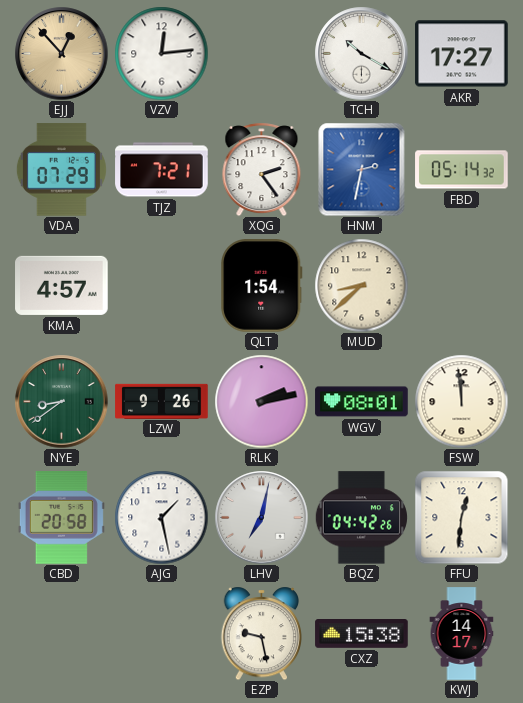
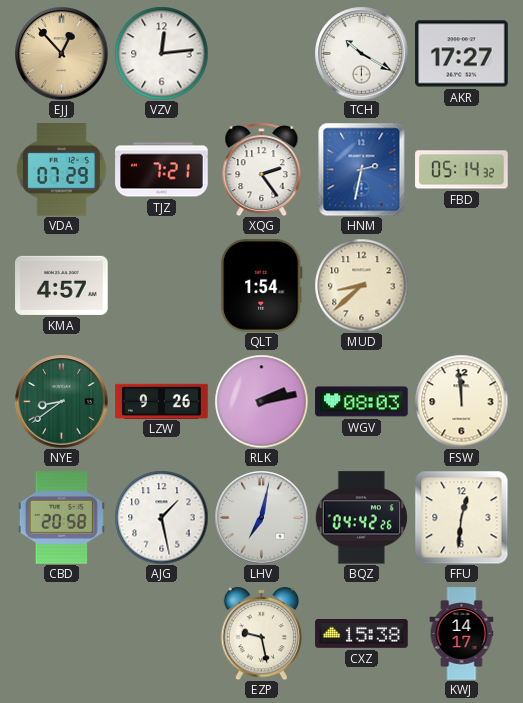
WGV: 08:01 -> 08:03 (362, 402)
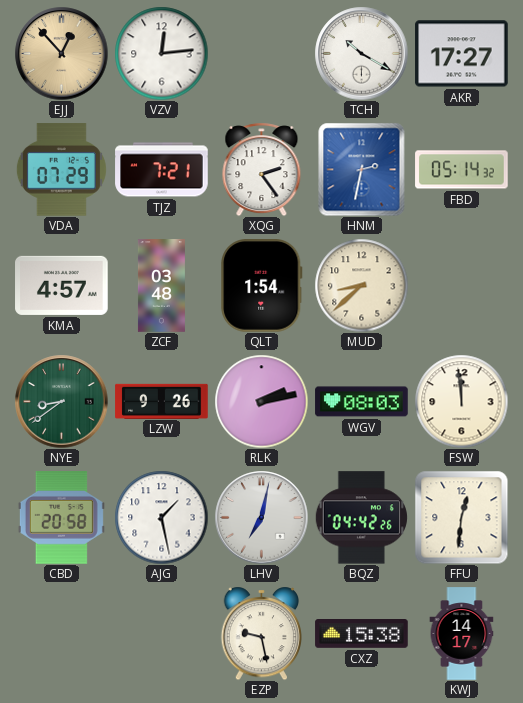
ZCF: none -> 03:48 (161, 286)
